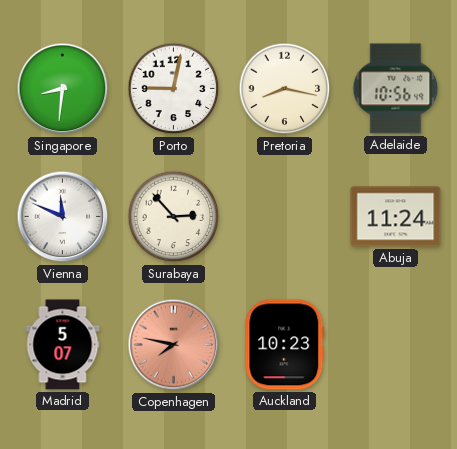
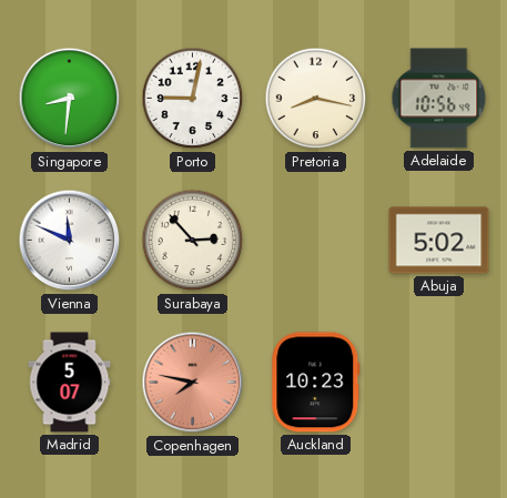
Abuja: 11:24 -> 5:02 (439, 241)
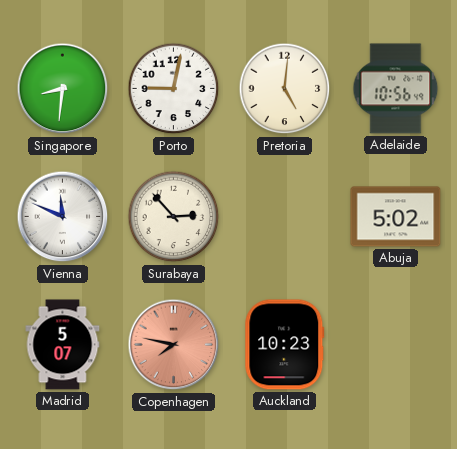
Pretoria: 8:17 -> 5:01 (285, 89)
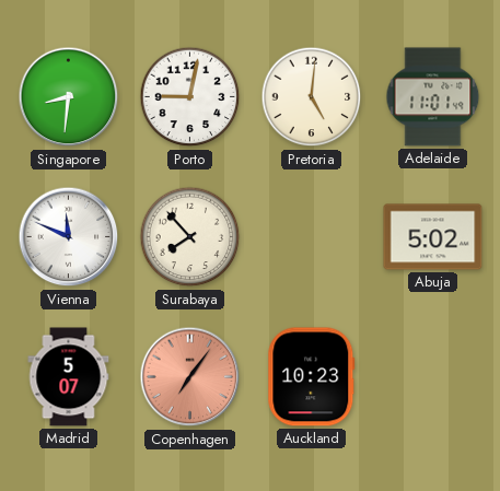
Adelaide: 10:56 -> 11:01 (433, 97)
Surabaya: 2:53 -> 7:53 (190, 237)
Copenhagen: 7:47 -> 7:06 (190, 377)
